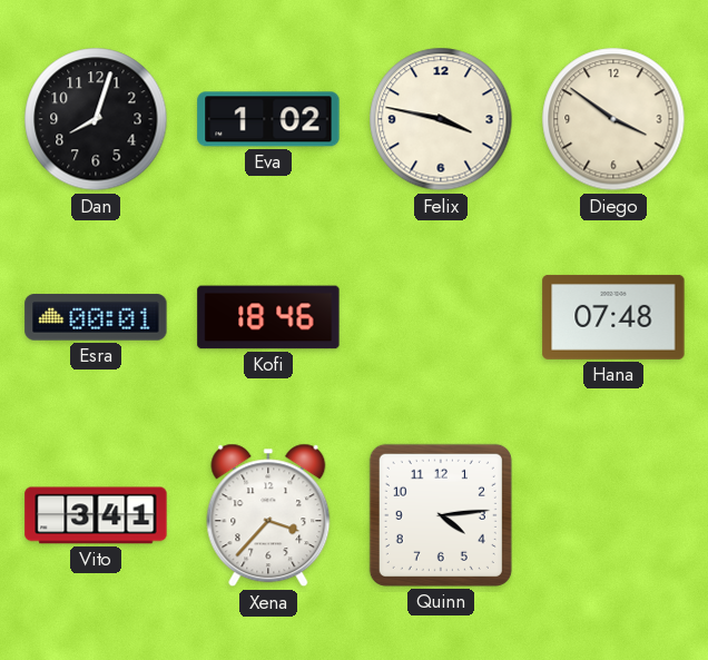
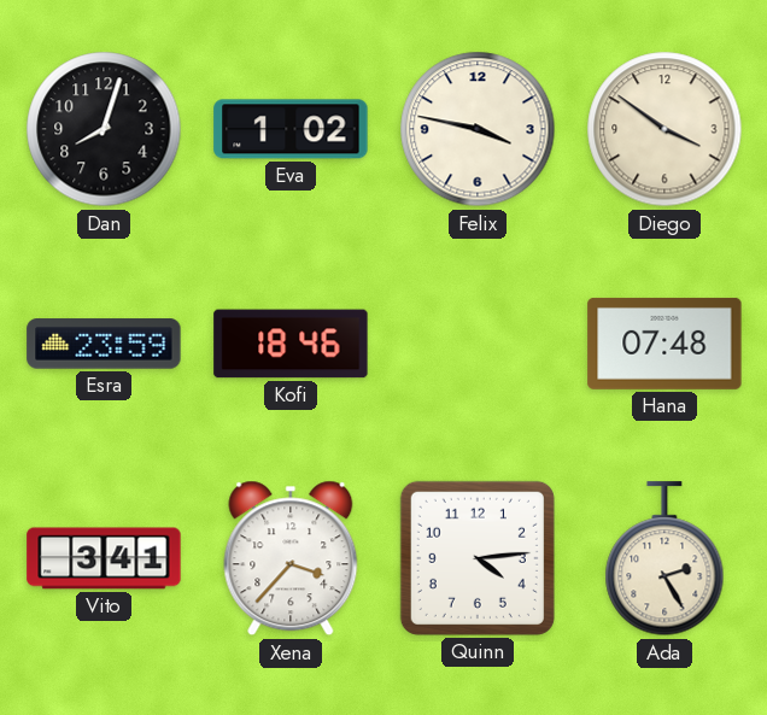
Esra: 00:01 -> 23:59 (104, 344)
Ada: none -> 2:25 (664, 559)
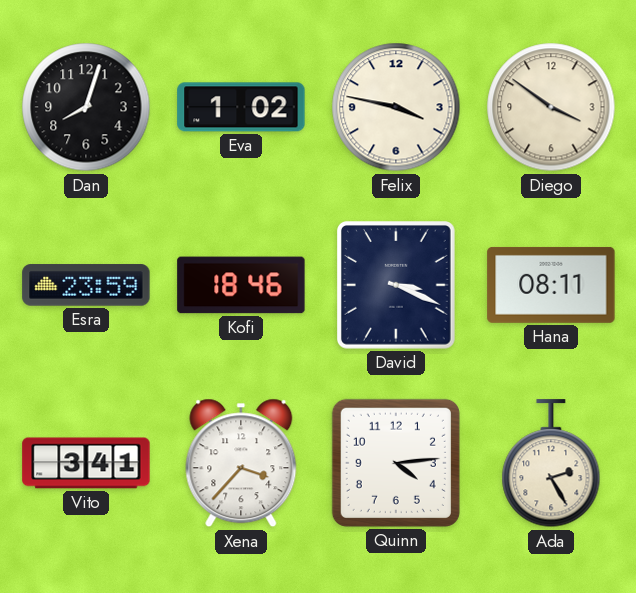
David: none -> 3:19 (397, 286)
Hana: 07:48 -> 08:11 (551, 285)
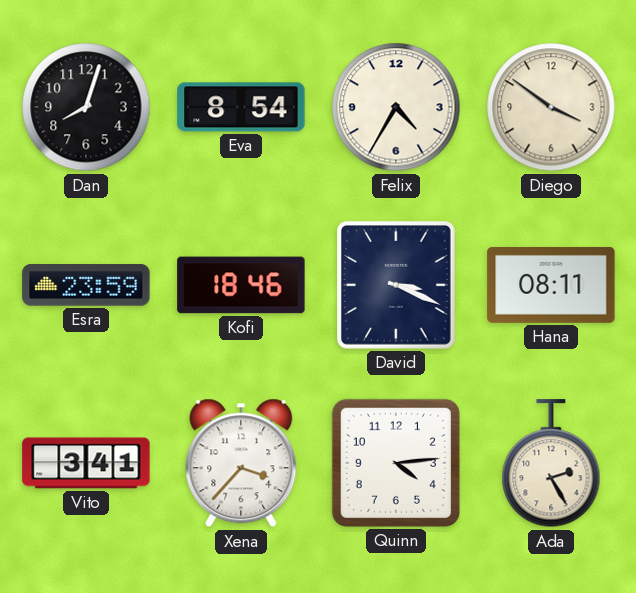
Eva: 1:02 -> 8:54 (241, 107)
Felix: 3:47 -> 4:35 (396, 107)
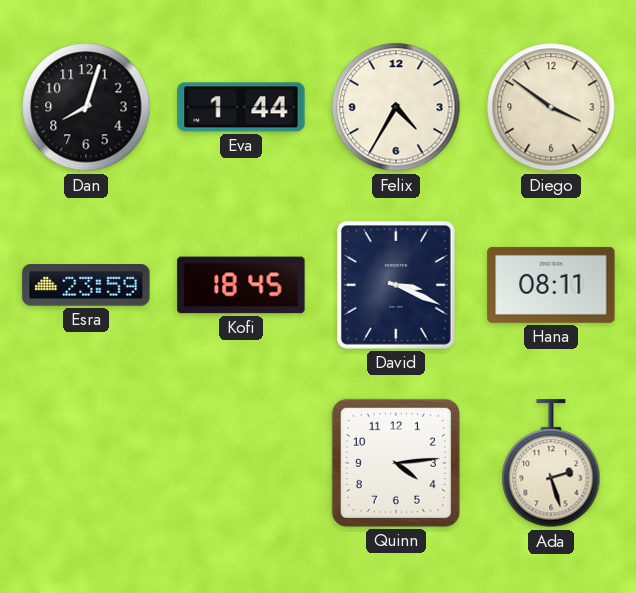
Eva: 8:54 -> 1:44 (241, 107)
Kofi: 18:46 -> 18:45 (241, 285)
Vito: 3:41 -> none (86, 463)
Xena: 3:37 -> none (241, 463)
Ada: 2:25 -> 2:27 (551, 464)
